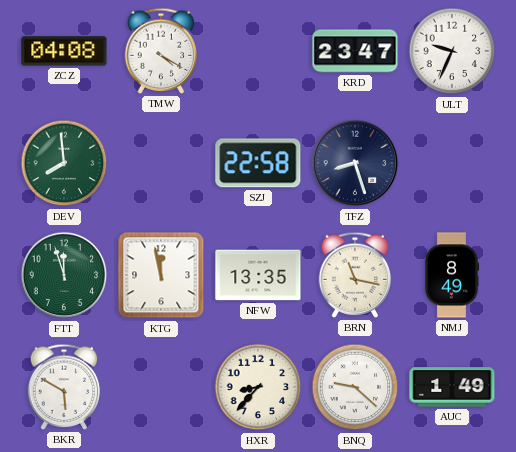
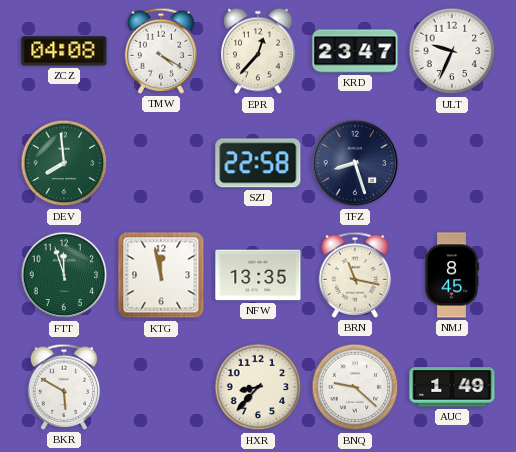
EPR: none -> 12:37 (258, 51)
NMJ: 8:49 -> 8:45 (452, 275)
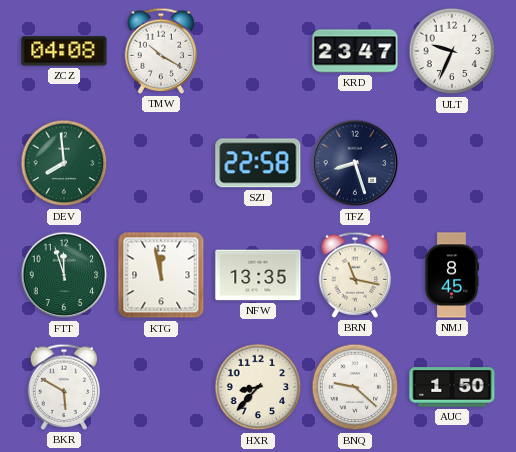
TMW: 4:20 -> 10:20 (161, 51)
EPR: 12:37 -> none (258, 51)
AUC: 1:49 -> 1:50 (452, 387)
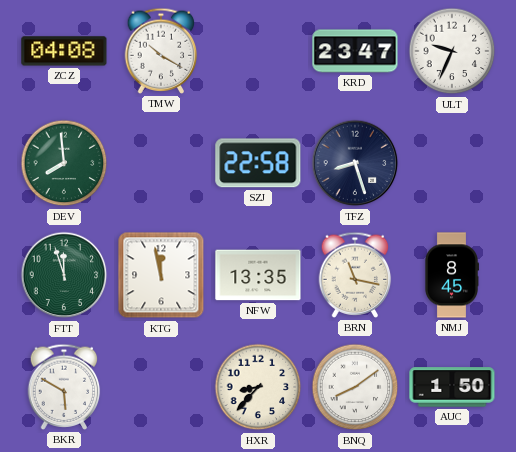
BNQ: 9:22 -> 8:09 (355, 387)
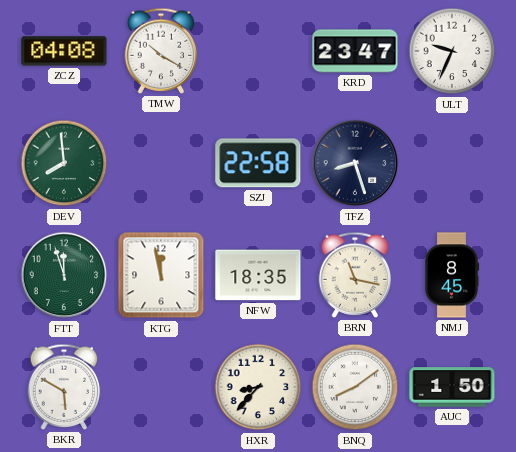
NFW: 13:35 -> 18:35 (258, 275)
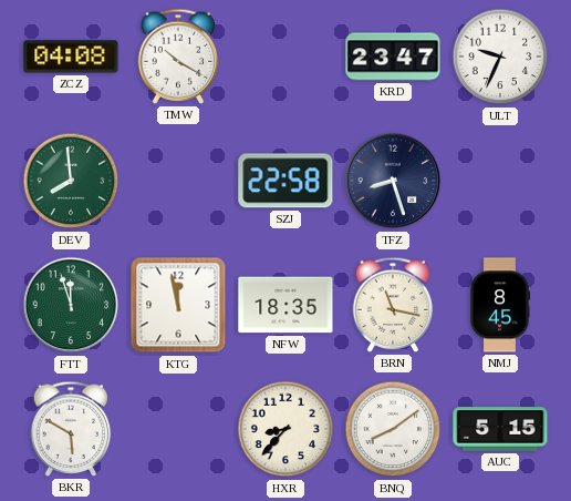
AUC: 1:50 -> 5:15 (500, 429)
